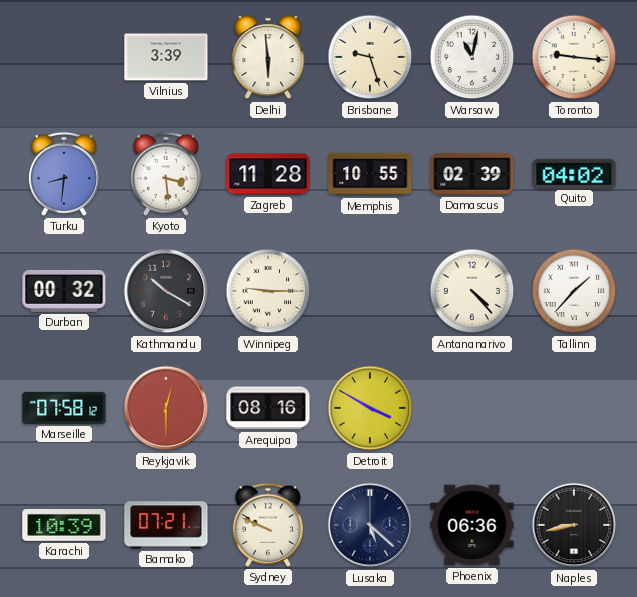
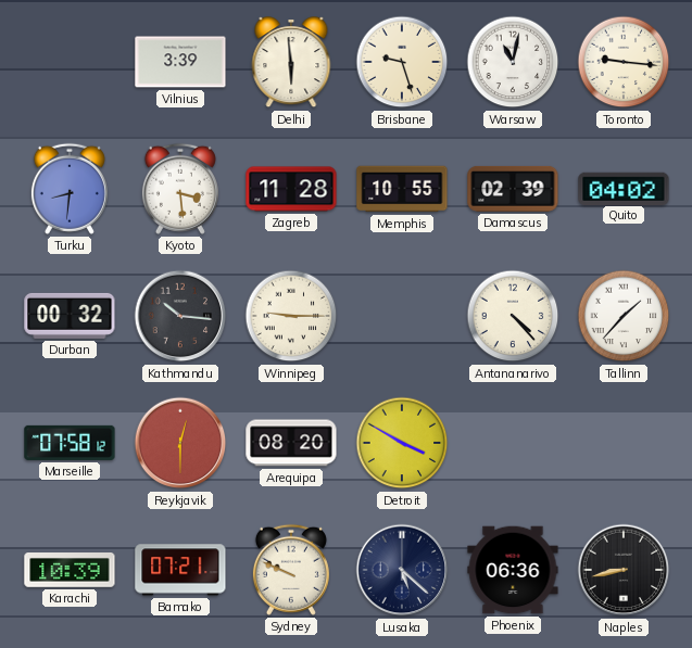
Kathmandu: 10:20 -> 10:16 (180, 316)
Arequipa: 08:16 -> 08:20 (291, 443)
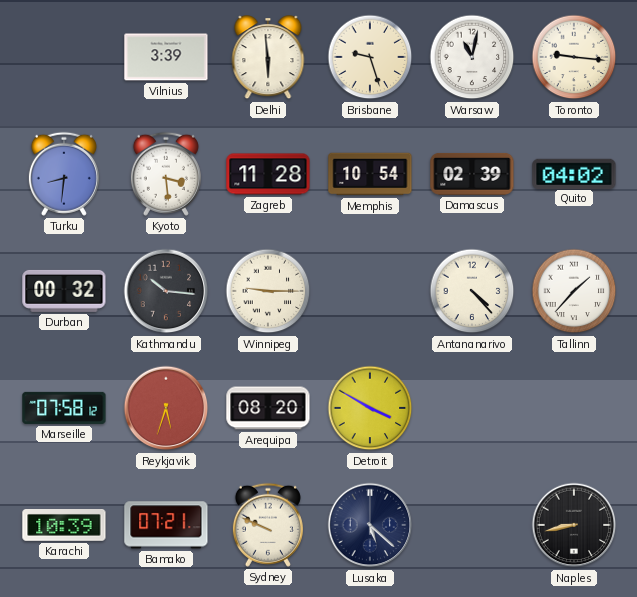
Memphis: 10:55 -> 10:54 (370, 174)
Reykjavik: 12:30 -> 5:33 (166, 408)
Phoenix: 06:36 -> none (513, 570)
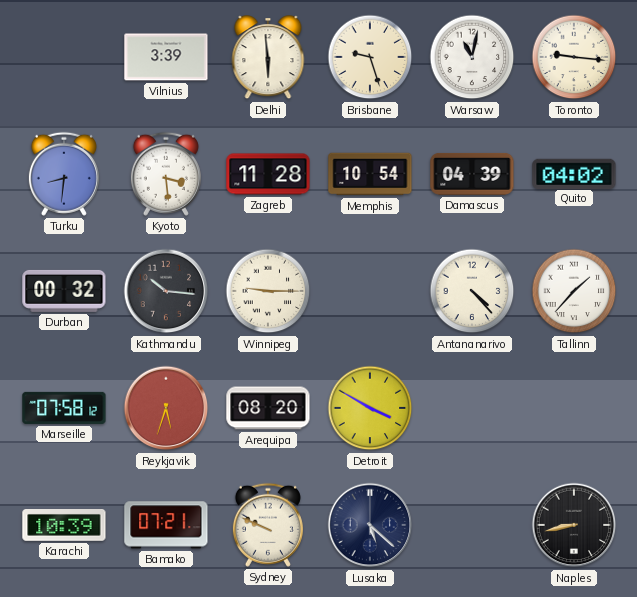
Damascus: 02:39 -> 04:39 (472, 174)
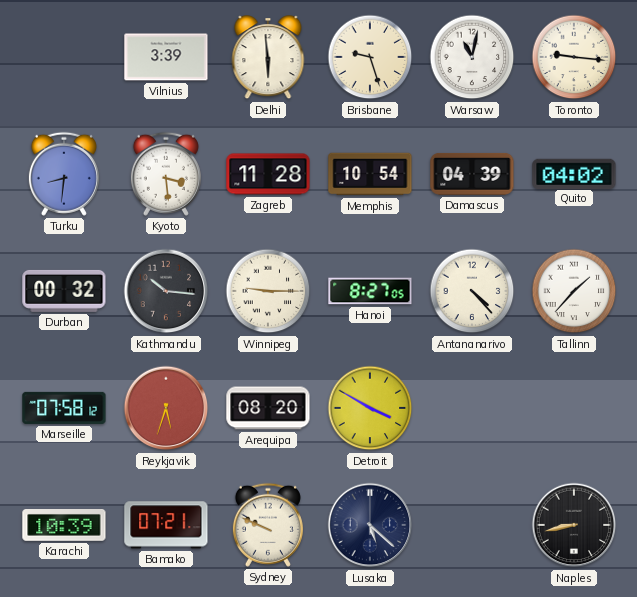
Hanoi: none -> 8:27 (370, 291)
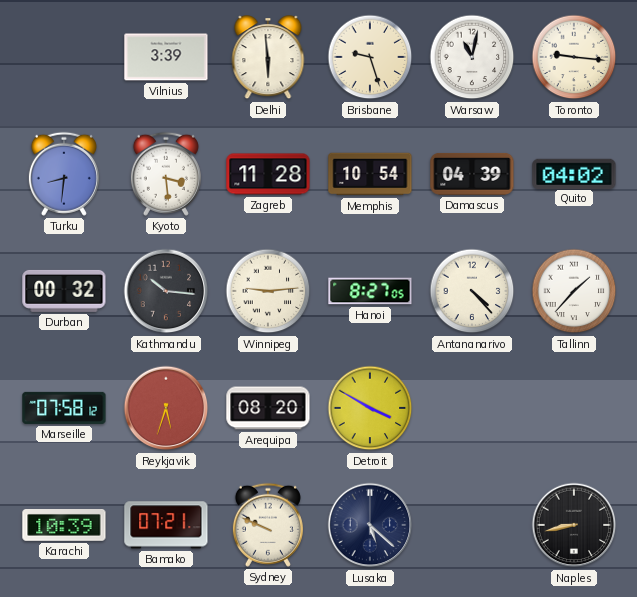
Winnipeg: 9:15 -> 9:14 (268, 291)
